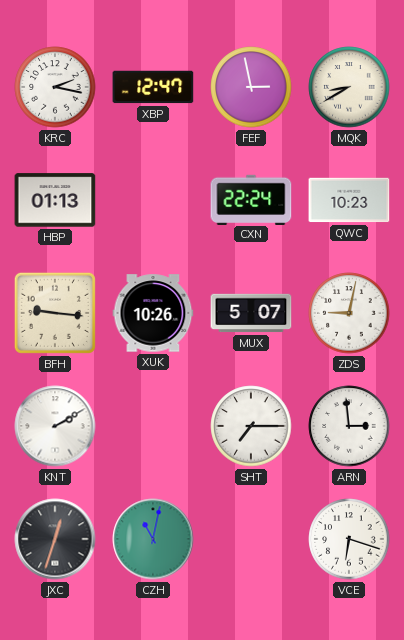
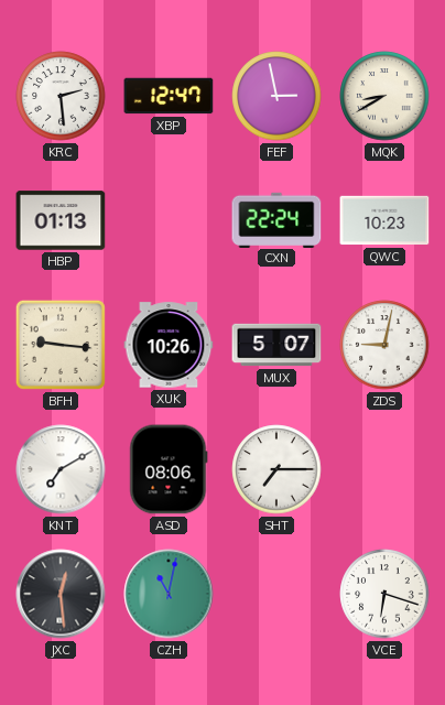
KRC: 2:17 -> 2:29 (61, 96)
KNT: 2:10 -> 7:10 (61, 469)
ASD: none -> 08:06 (169, 469)
ARN: 2:59 -> none (349, 426)
JXC: 12:33 -> 12:29 (61, 594)
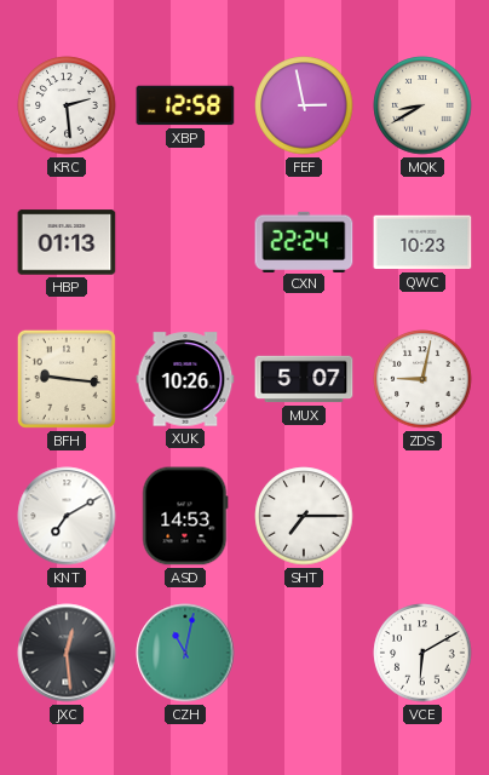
XBP: 12:47 -> 12:58 (185, 105)
ASD: 08:06 -> 14:53 (185, 516)
VCE: 6:18 -> 6:10 (422, 653)
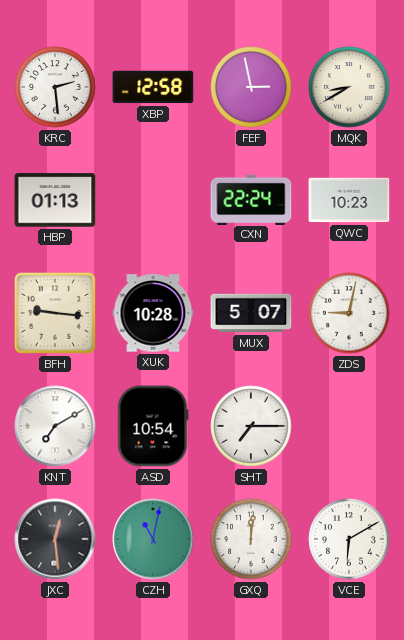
XUK: 10:26 -> 10:28 (153, 313)
ASD: 14:53 -> 10:54 (153, 426)
GXQ: none -> 12:01 (251, 539)
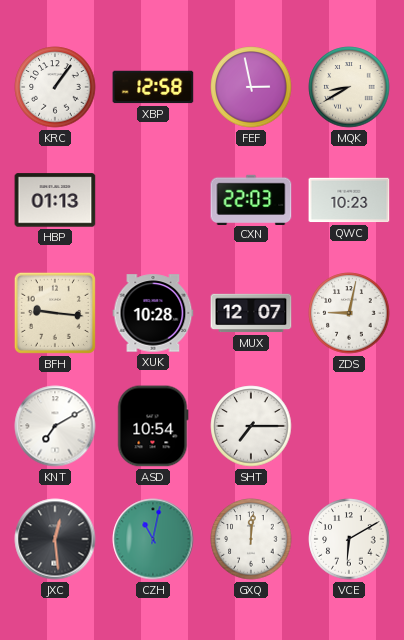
KRC: 2:29 -> 1:06 (55, 87)
CXN: 22:24 -> 22:03 (251, 199)
MUX: 5:07 -> 12:07 (251, 313)
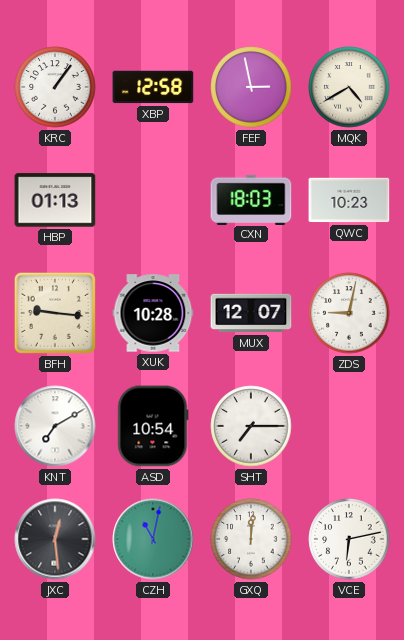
MQK: 8:40 -> 4:40 (349, 87)
CXN: 22:03 -> 18:03 (251, 199)
VCE: 6:10 -> 6:13 (349, 539)
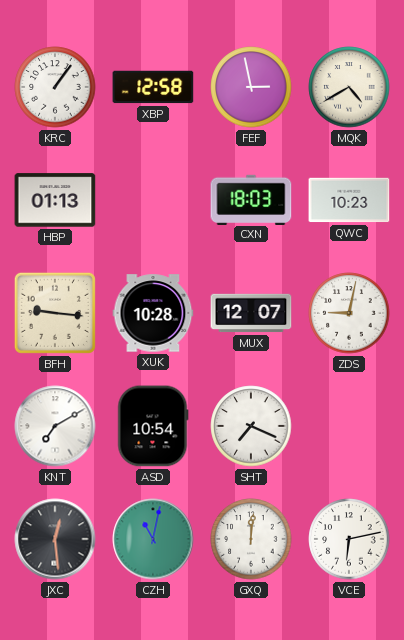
SHT: 7:15 -> 7:19 (251, 426)
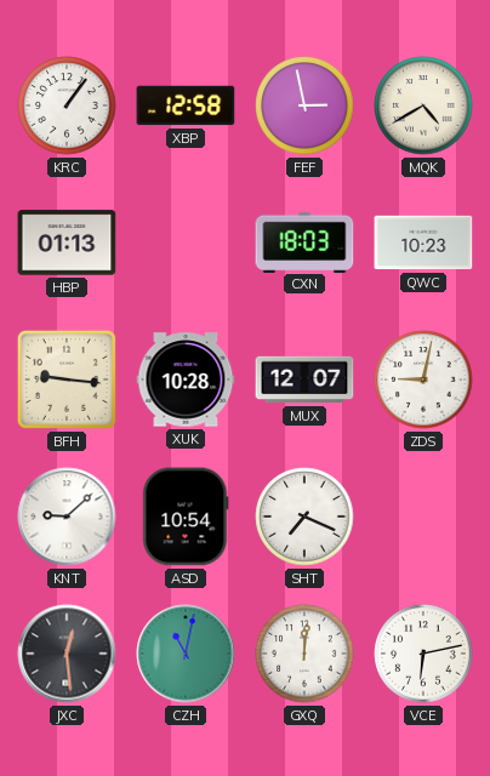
KNT: 7:10 -> 9:08 (67, 517)
